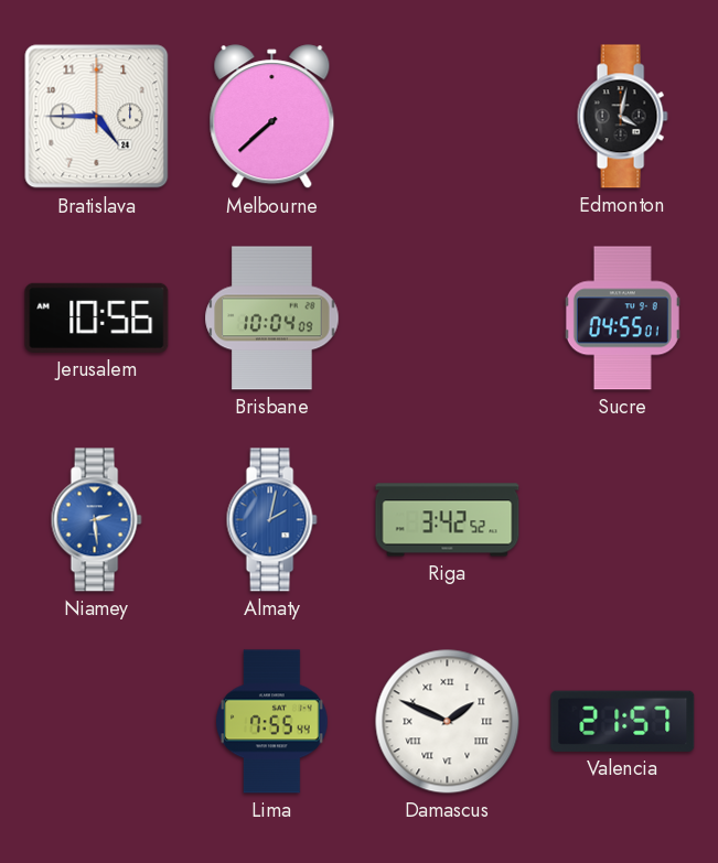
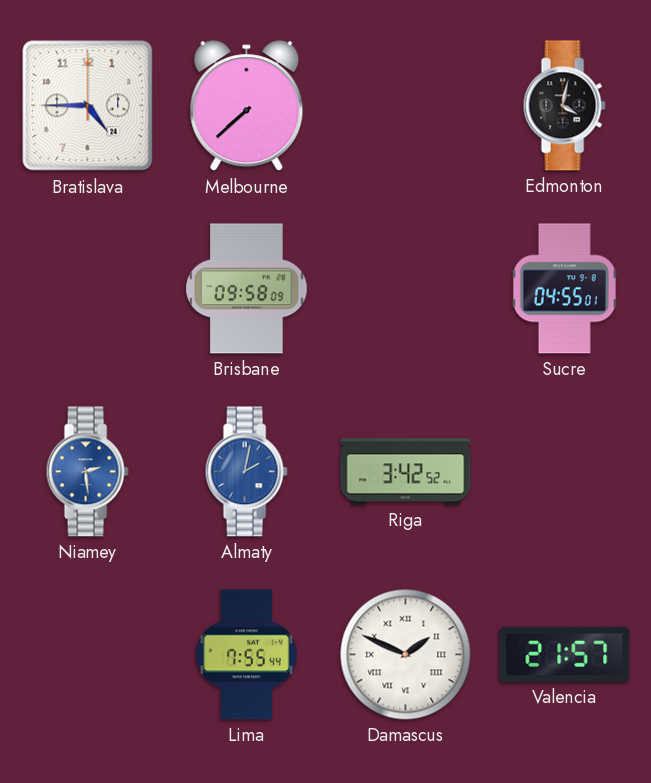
Jerusalem: 10:56 -> none (97, 317)
Brisbane: 10:04 -> 09:58 (247, 289)
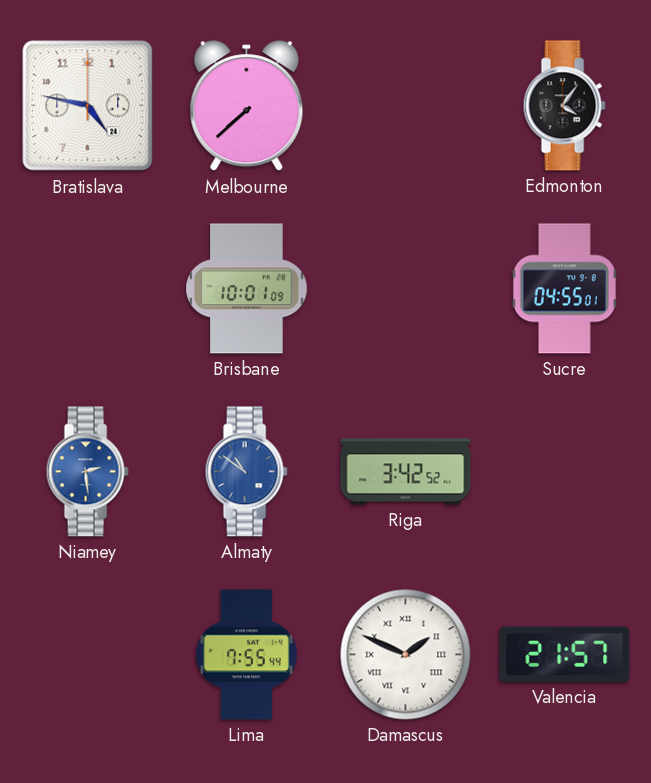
Bratislava: 4:45 -> 4:47 (88, 106)
Edmonton: 4:02 -> 4:06 (564, 106)
Brisbane: 09:58 -> 10:01 (247, 289)
Almaty: 2:02 -> 10:51 (246, 472)
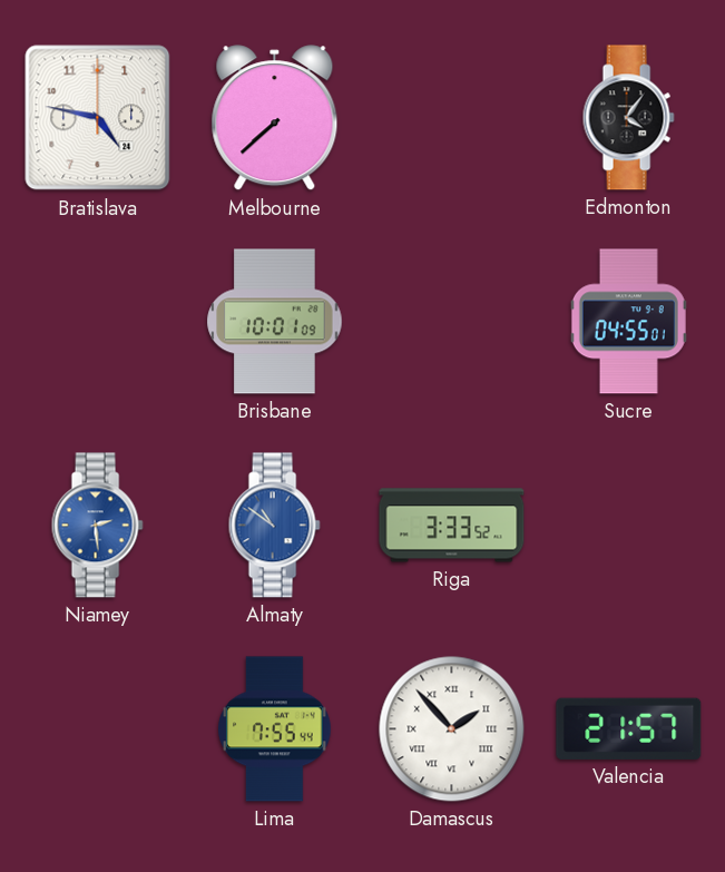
Riga: 3:42 -> 3:33 (452, 526)
Damascus: 1:49 -> 1:53 (452, 729)
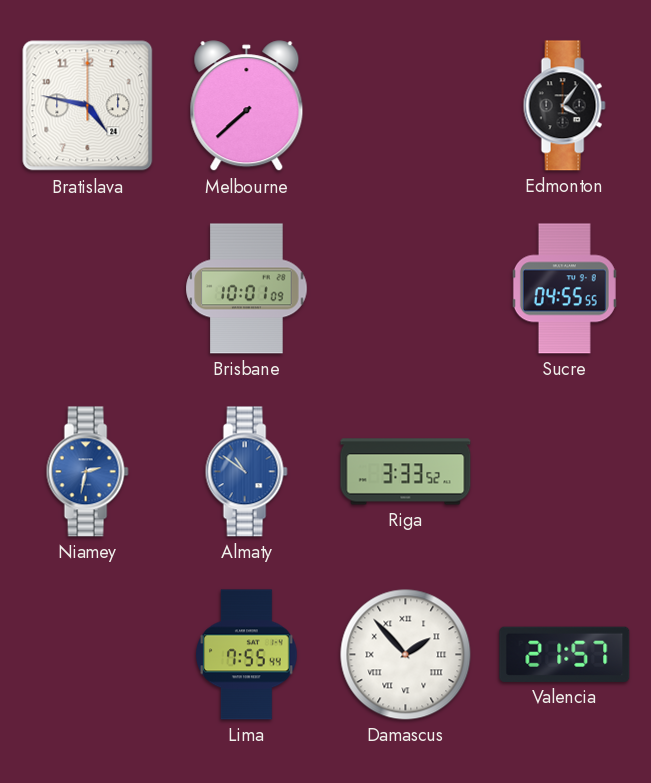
Sucre: 04:55:01 -> 04:55:55 (564, 289)
Niamey: 2:29 -> 2:32 (87, 472)
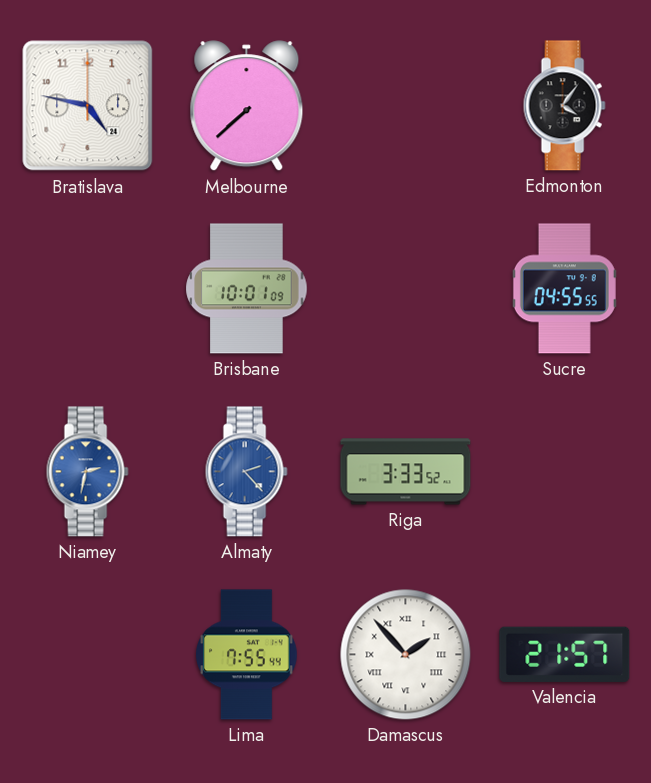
Almaty: 10:51 -> 2:23 (246, 472)
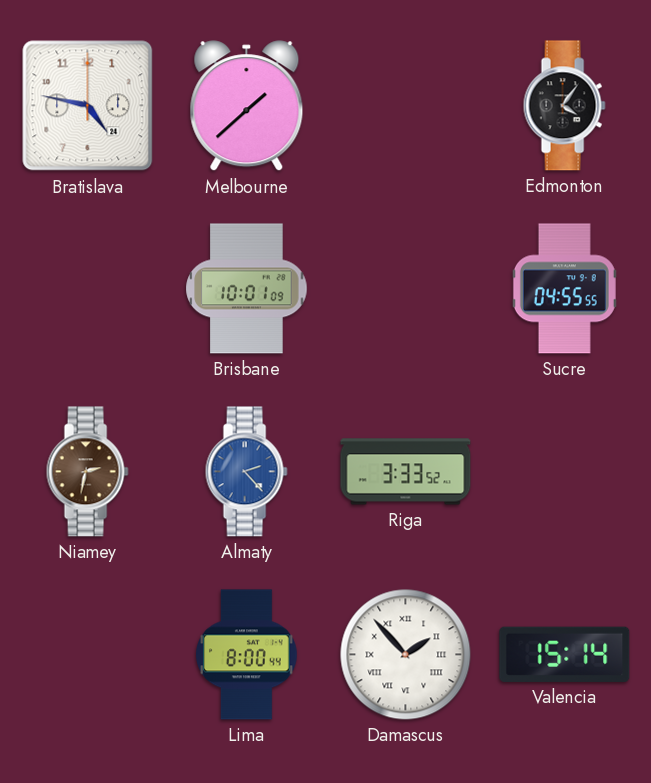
Melbourne: 7:38 -> 1:38 (247, 106)
Niamey dial: blue -> brown (87, 472)
Lima: 7:55 -> 8:00 (247, 655)
Valencia: 21:57 -> 15:14 (565, 654)
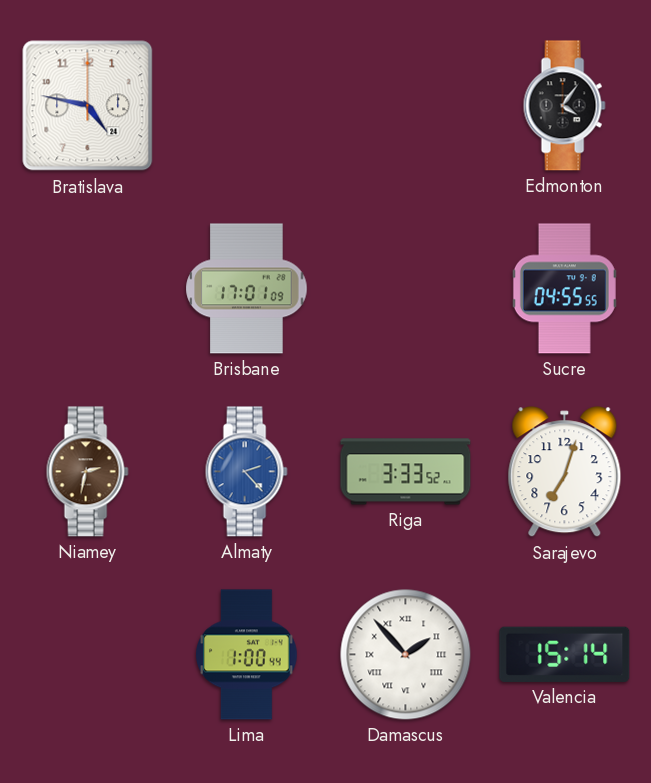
Melbourne: 1:38 -> none (247, 106)
Brisbane: 10:01 -> 17:01 (247, 289)
Sarajevo: none -> 7:03 (565, 472)
Lima: 8:00 -> 1:00 (247, 655)
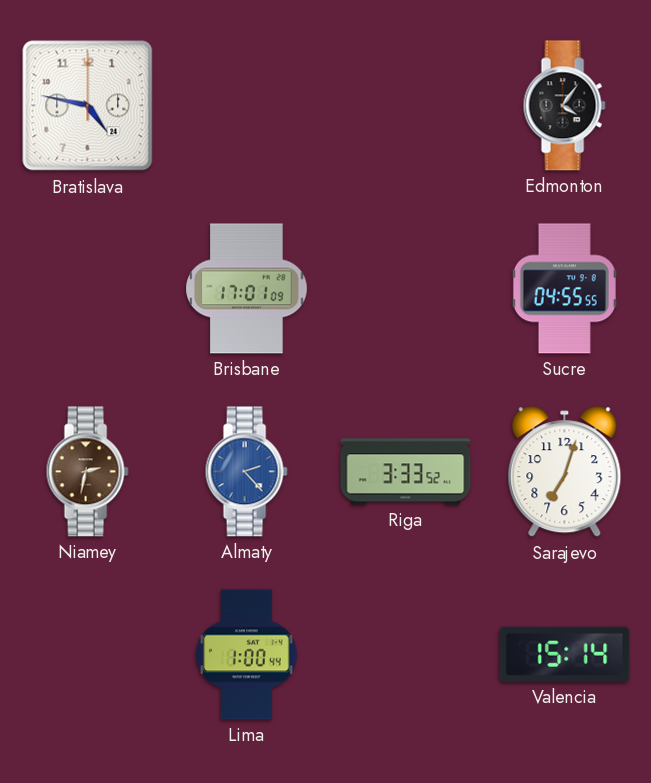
Damascus: 1:53 -> none (406, 655)
